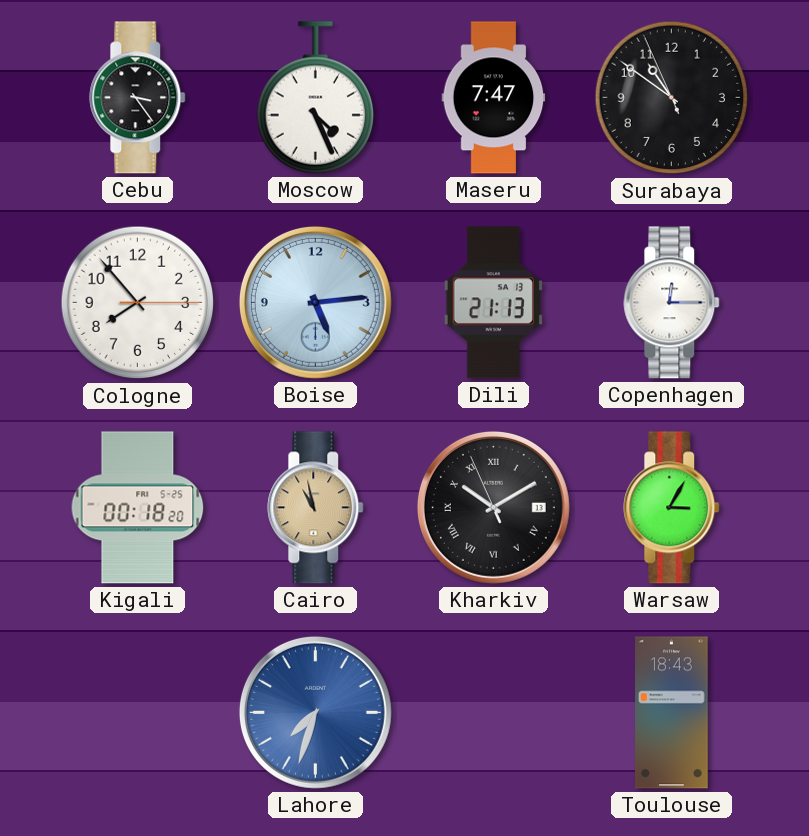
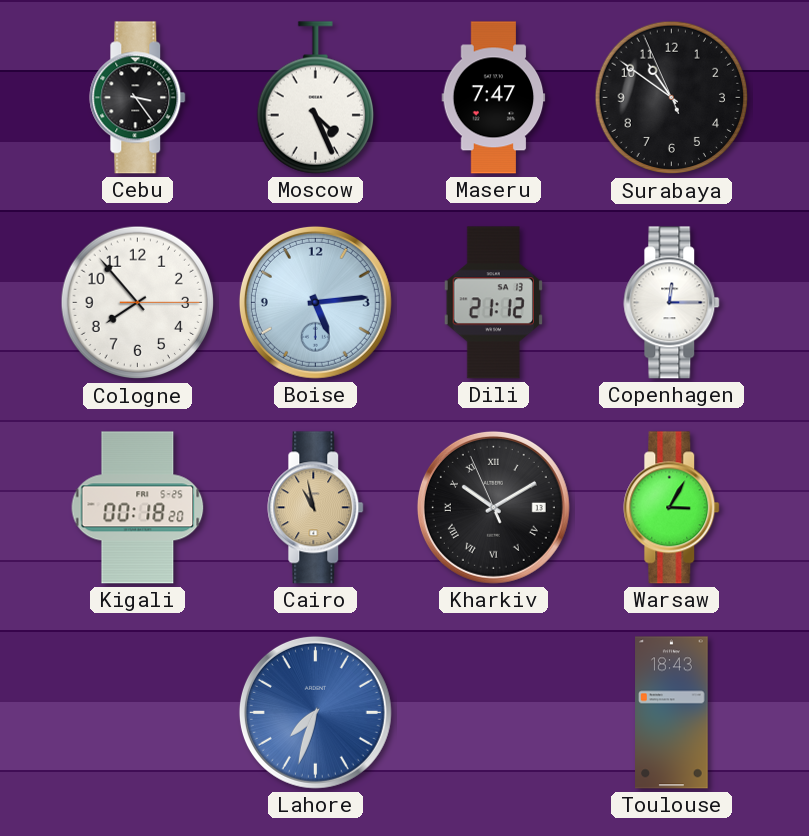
Dili: 21:13 -> 21:12 (493, 303)
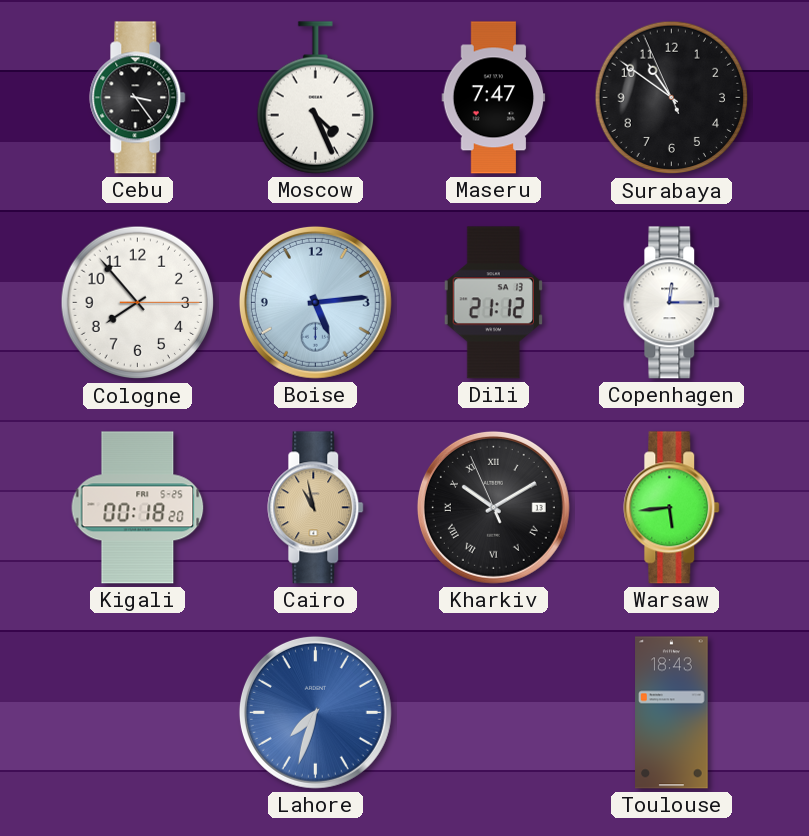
Warsaw: 3:05 -> 5:44 (672, 508)
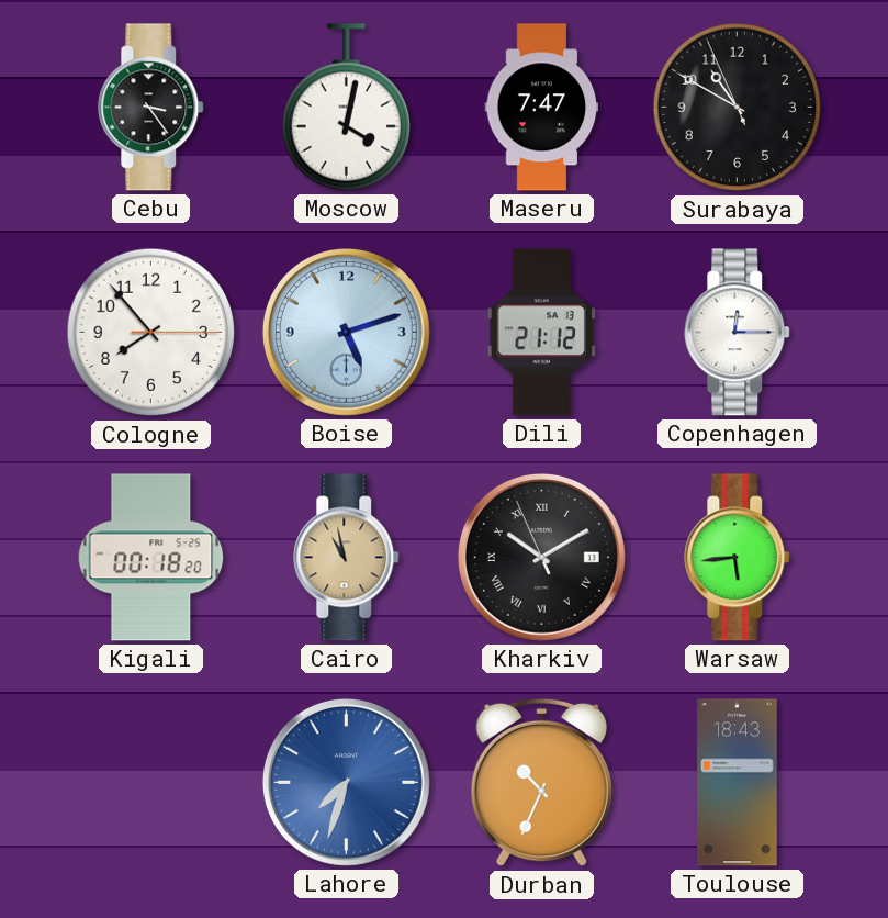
Moscow: 4:26 -> 4:02 (346, 108)
Surabaya: 10:50 -> 10:49 (738, 108)
Boise: 5:14 -> 5:12 (346, 332)
Durban: none -> 10:34 (541, 783)
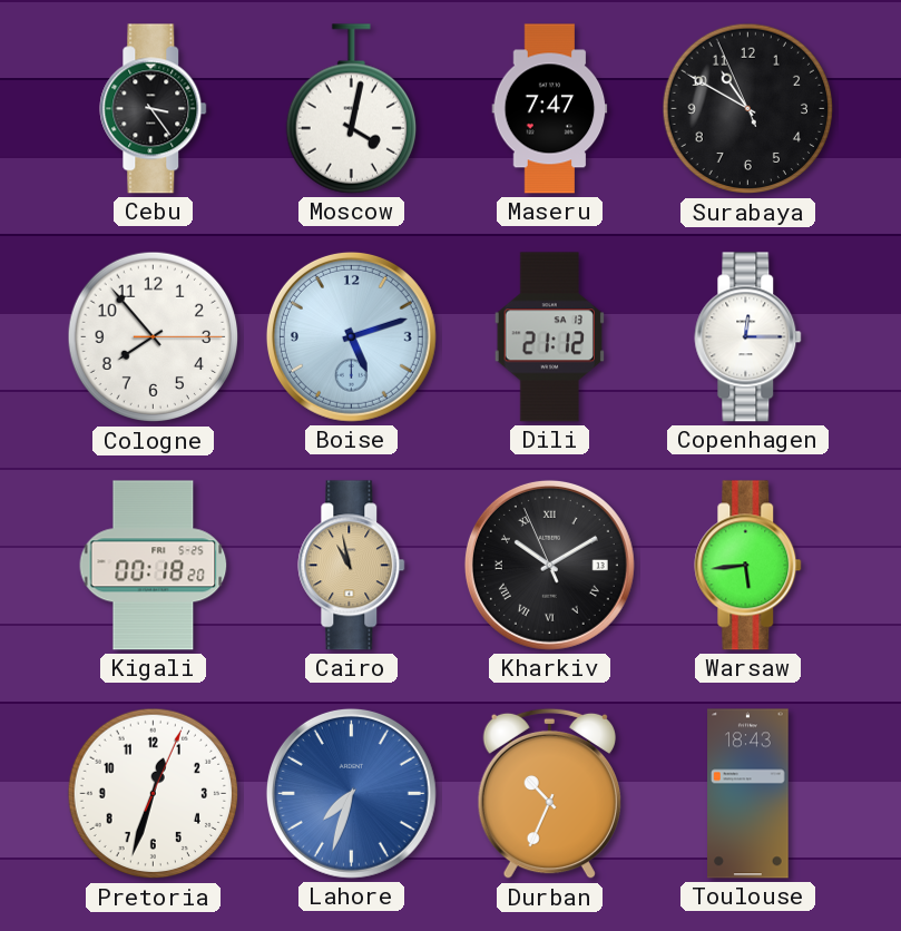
Pretoria: none -> 12:33 (154, 794)
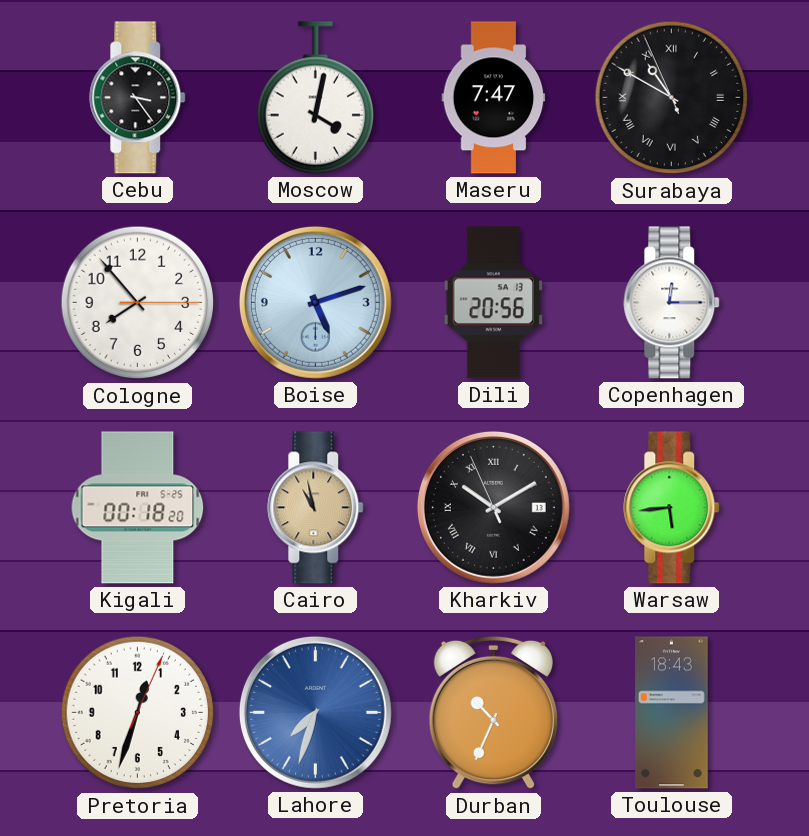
Surabaya numerals: Arabic -> Roman (672, 98)
Dili: 21:12 -> 20:56 (493, 303)
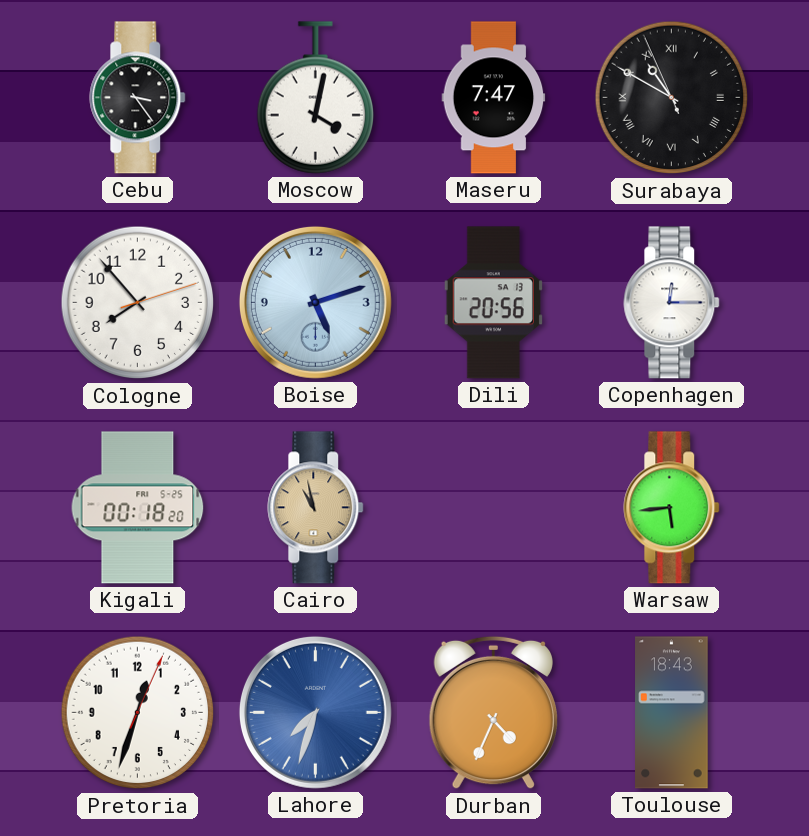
Cologne: 7:53:15 -> 7:53:12 (138, 303)
Kharkiv: 10:09 -> none (493, 507)
Durban: 10:34 -> 4:34 (493, 713)
